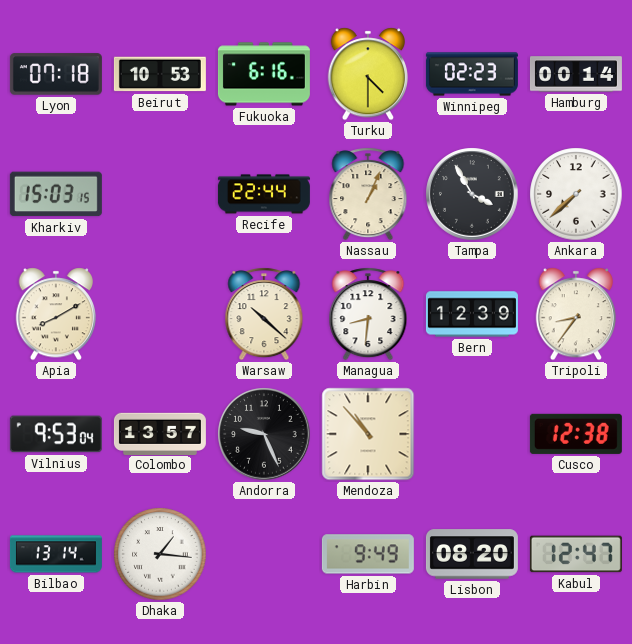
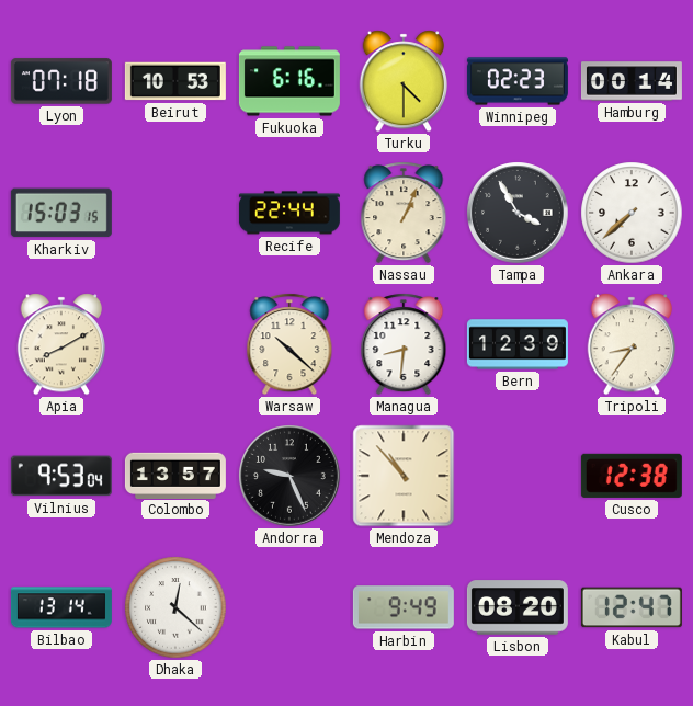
Dhaka: 1:16 -> 12:22 (175, 607)
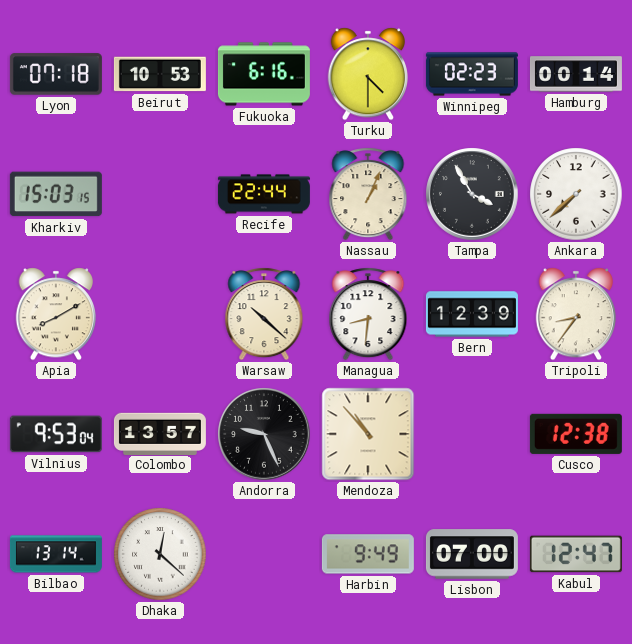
Lisbon: 08:20 -> 07:00 (472, 554)
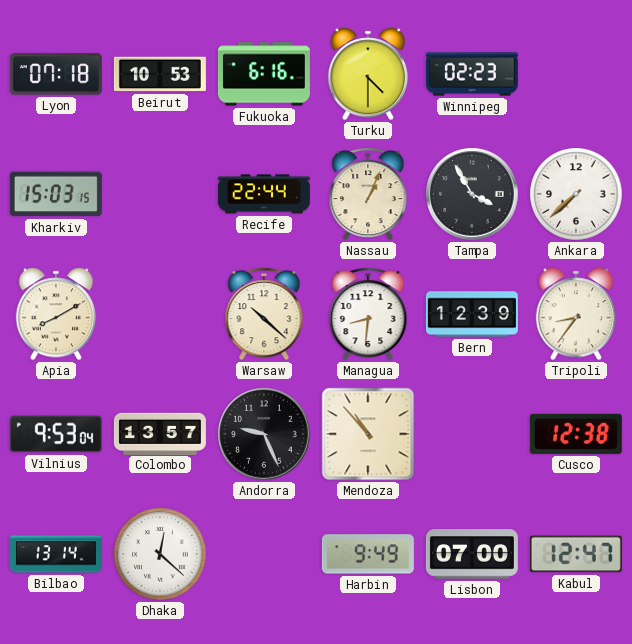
Hamburg: 00:14 -> none (576, 74)
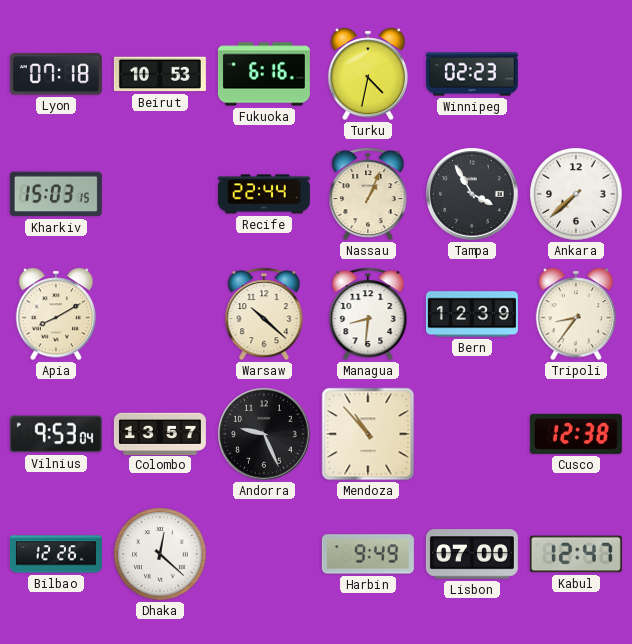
Turku: 4:30 -> 4:32 (368, 74)
Bilbao: 13:14 -> 12:26 (56, 554)
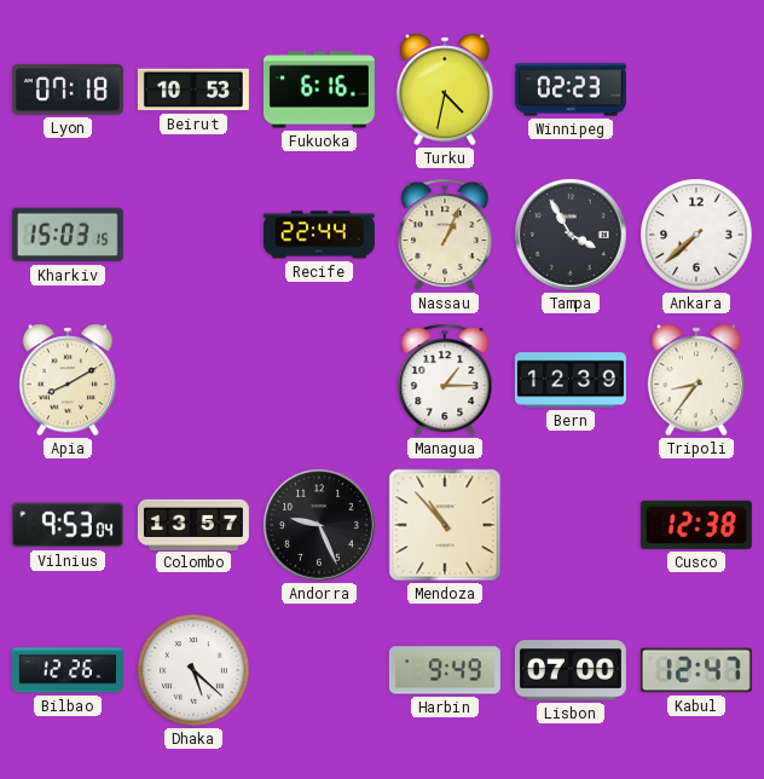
Warsaw: 10:22 -> none (264, 314)
Managua: 8:31 -> 1:15 (445, 380)
Dhaka: 12:22 -> 5:22 (193, 670)
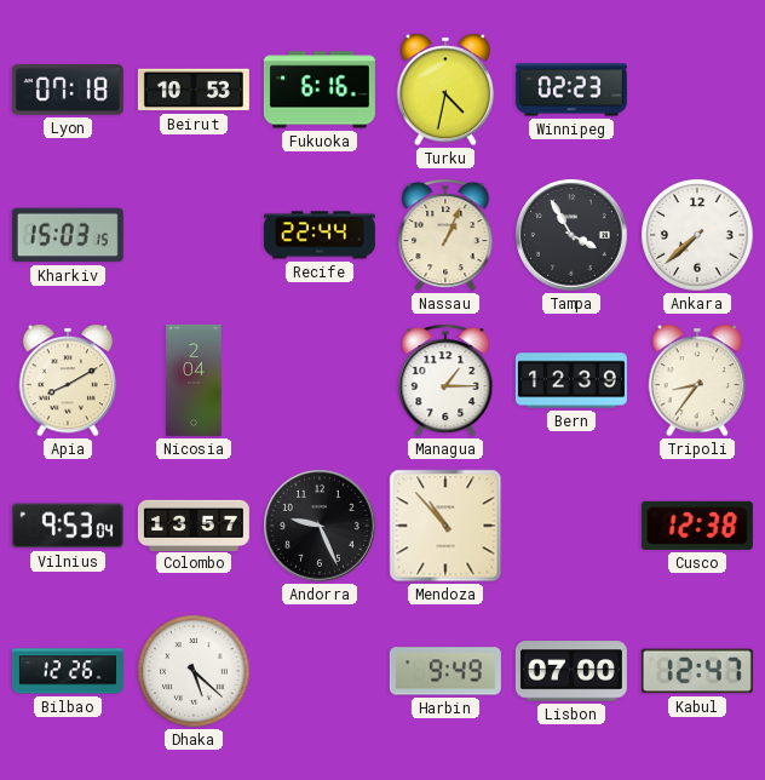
Nicosia: none -> 2:04 (194, 380)
